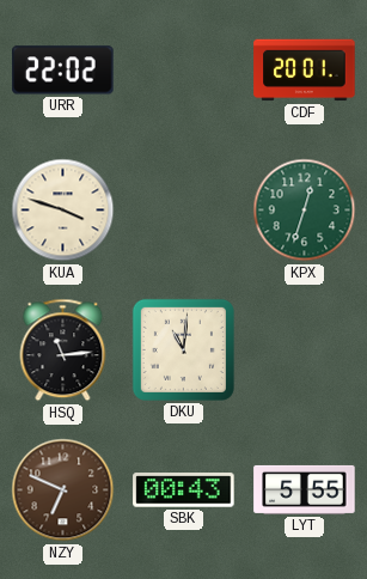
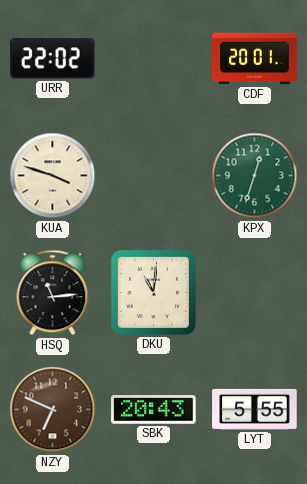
SBK: 00:43 -> 20:43 (154, 410)
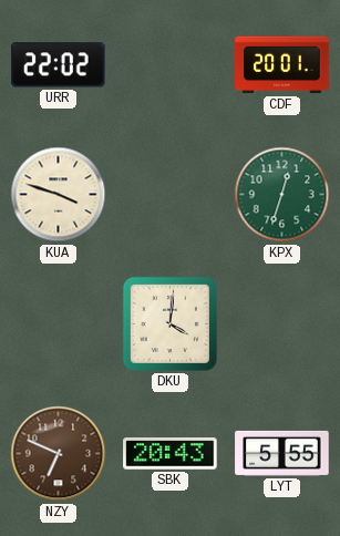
HSQ: 11:14 -> none (53, 293)
DKU: 11:01 -> 4:01 (169, 323)
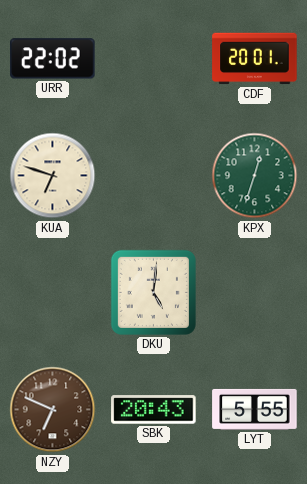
KUA: 3:48 -> 6:48 (53, 176)
DKU: 4:01 -> 5:01 (153, 292)
